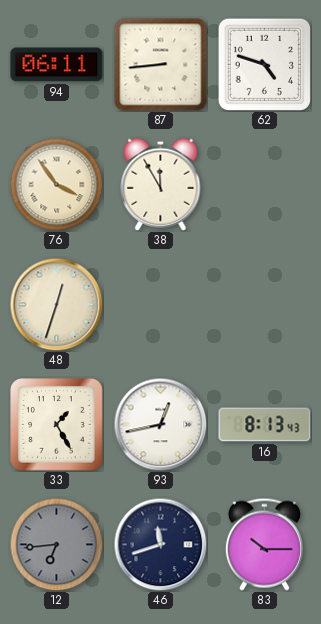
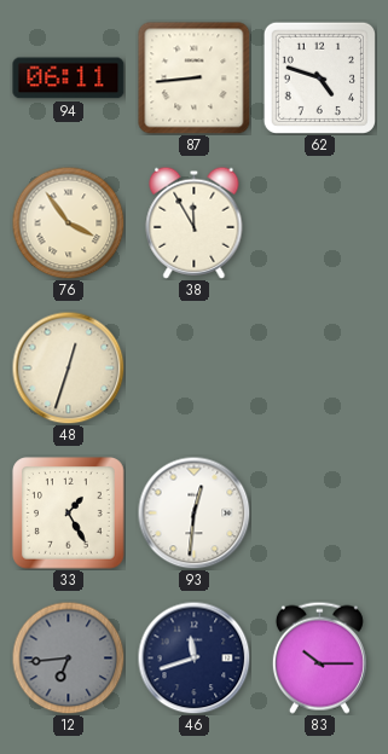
93: 12:43 -> 12:31 (193, 512)
16: 8:13 -> none (265, 425)
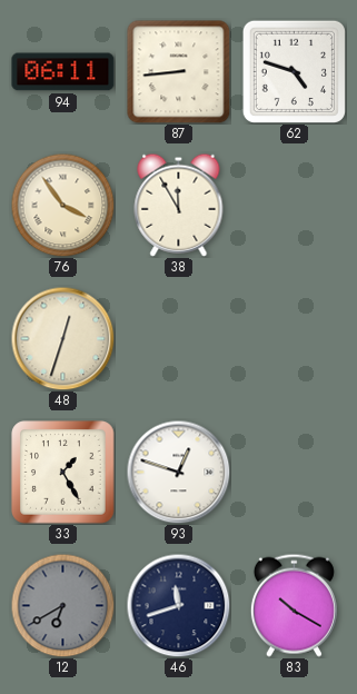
93: 12:31 -> 12:48 (178, 472)
12: 6:44 -> 6:40 (62, 605)
83: 10:15 -> 10:20 (294, 605)
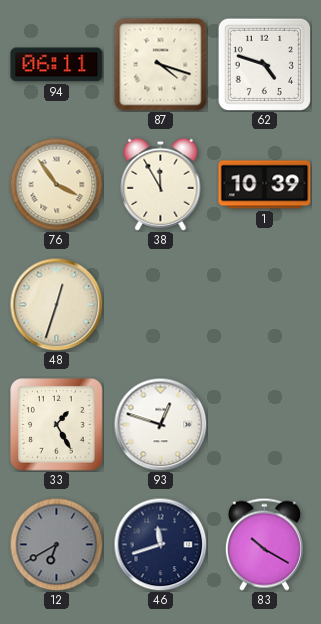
87: 8:44 -> 4:18 (161, 65)
1: none -> 10:39 (265, 185)
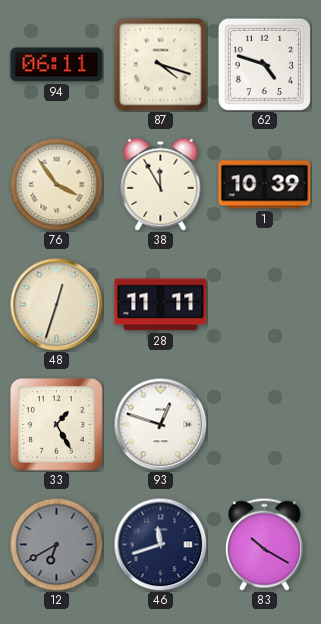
28: none -> 11:11 (161, 305)
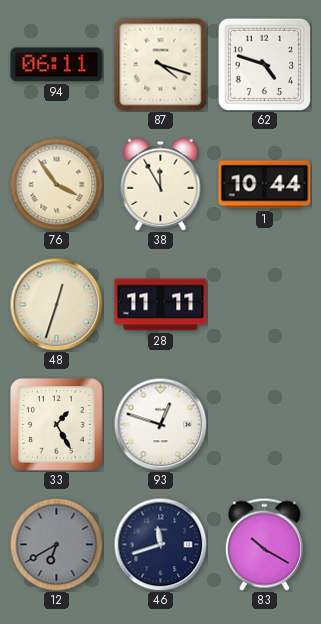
1: 10:39 -> 10:44 (265, 185)
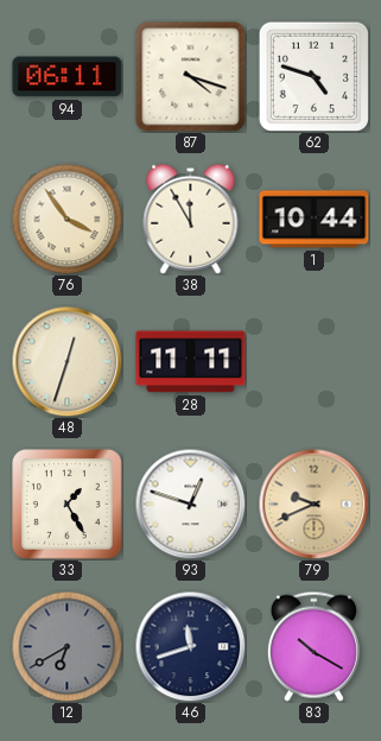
79: none -> 9:41 (313, 503)
